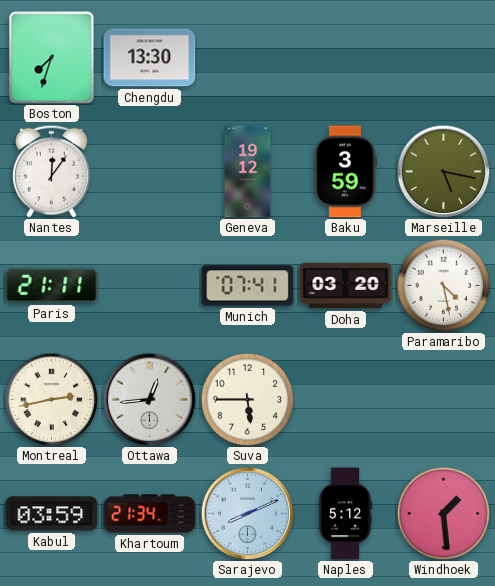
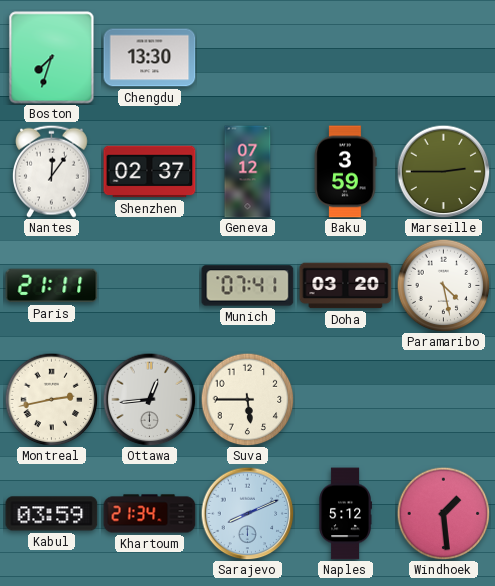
Shenzhen: none -> 02:37 (150, 172)
Geneva: 19:12 -> 07:12 (248, 172)
Marseille: 5:17 -> 2:45 (443, 171)
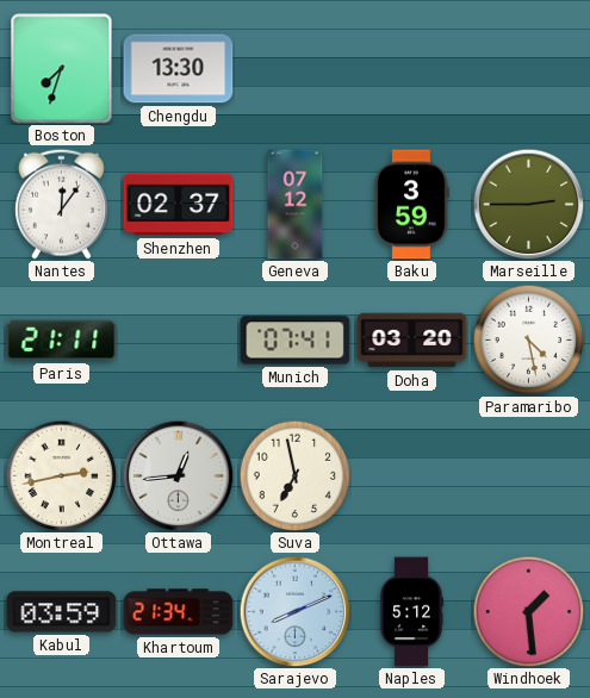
Suva: 5:45 -> 6:58 (294, 475)
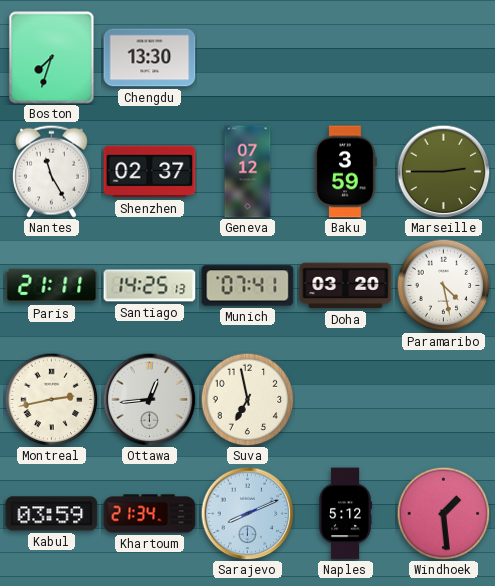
Nantes: 12:06 -> 11:25 (51, 171)
Santiago: none -> 14:25 (150, 286)
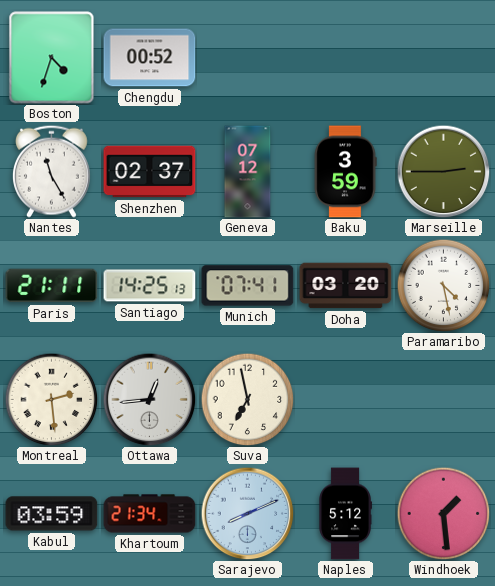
Boston: 7:33 -> 4:33 (52, 58)
Chengdu: 13:30 -> 00:52 (150, 58)
Montreal: 2:43 -> 2:29 (51, 399)
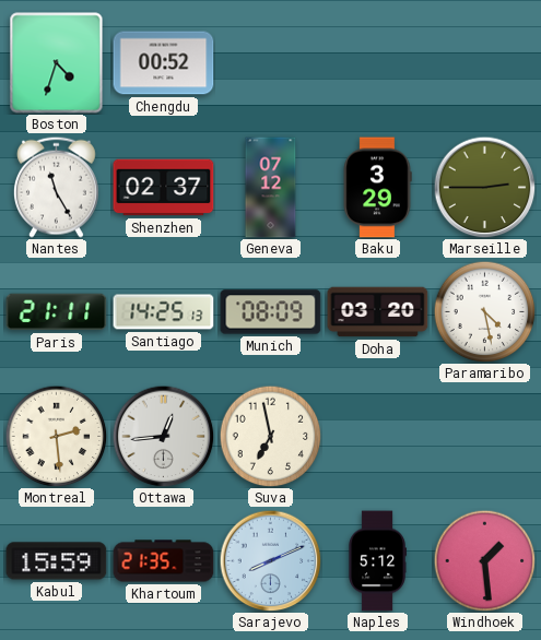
Baku: 3:59 -> 3:29 (377, 188)
Munich: 07:41 -> 08:09 (271, 312)
Kabul: 03:59 -> 15:59 (57, 561)
Khartoum: 21:34 -> 21:35 (164, 561)
